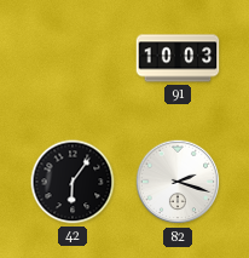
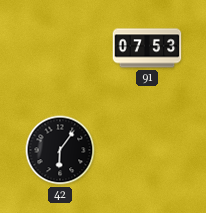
91: 10:03 -> 07:53 (147, 48)
82: 2:18 -> none (178, 182)
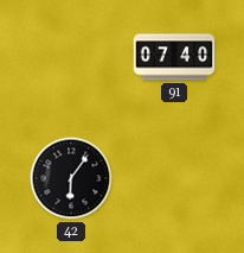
91: 07:53 -> 07:40 (174, 57)
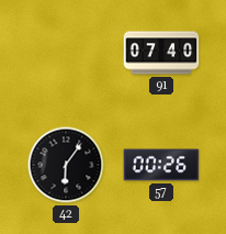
57: none -> 00:26 (161, 165)
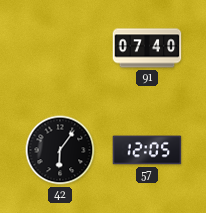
57: 00:26 -> 12:05 (147, 150)
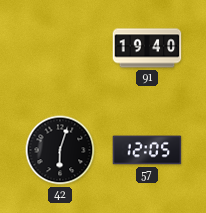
91: 07:40 -> 19:40 (147, 48)
42: 6:06 -> 6:03 (60, 150)
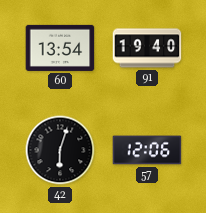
60: none -> 13:54 (60, 48)
57: 12:05 -> 12:06 (147, 150)
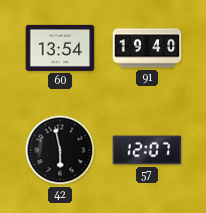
42: 6:03 -> 5:58 (60, 150)
57: 12:06 -> 12:07 (147, 150)
